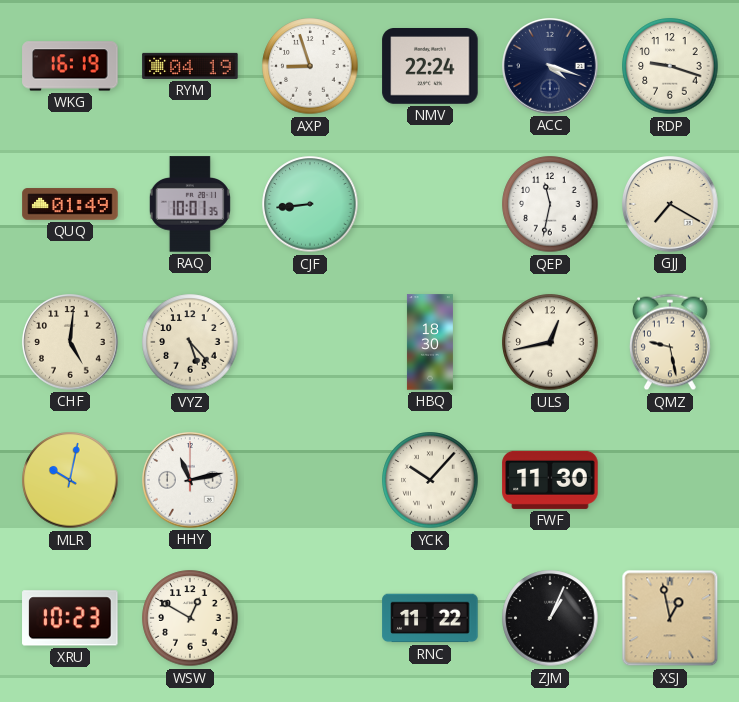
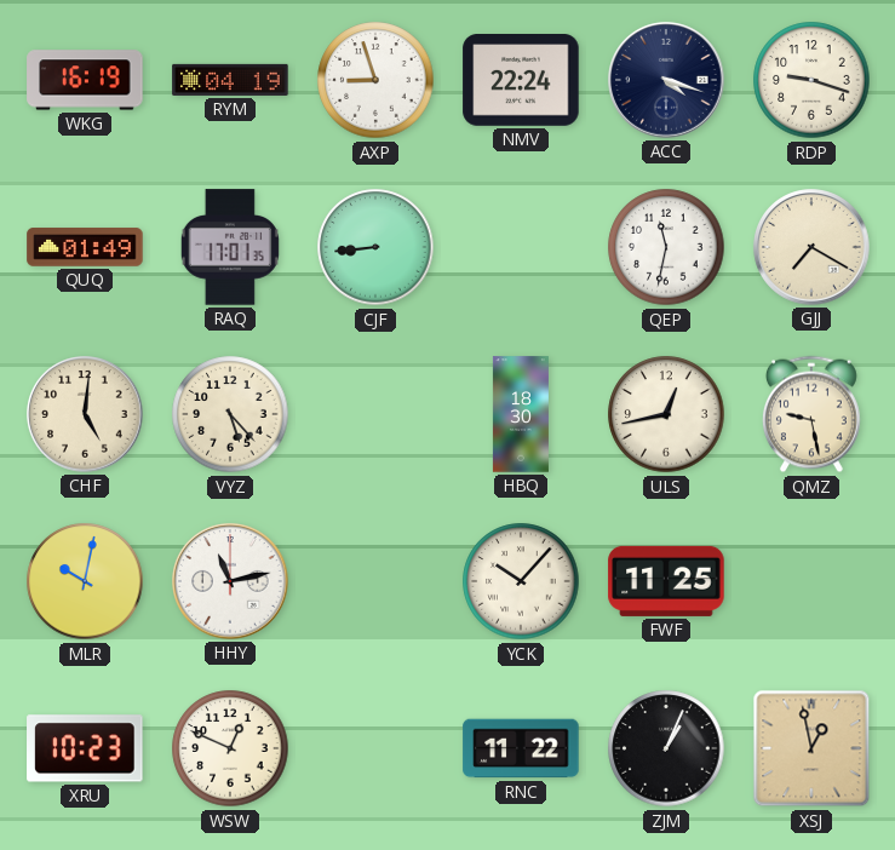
RAQ: 10:01 -> 17:01 (230, 247)
FWF: 11:30 -> 11:25 (666, 581)
WSW: 12:50 -> 12:49 (230, 748)
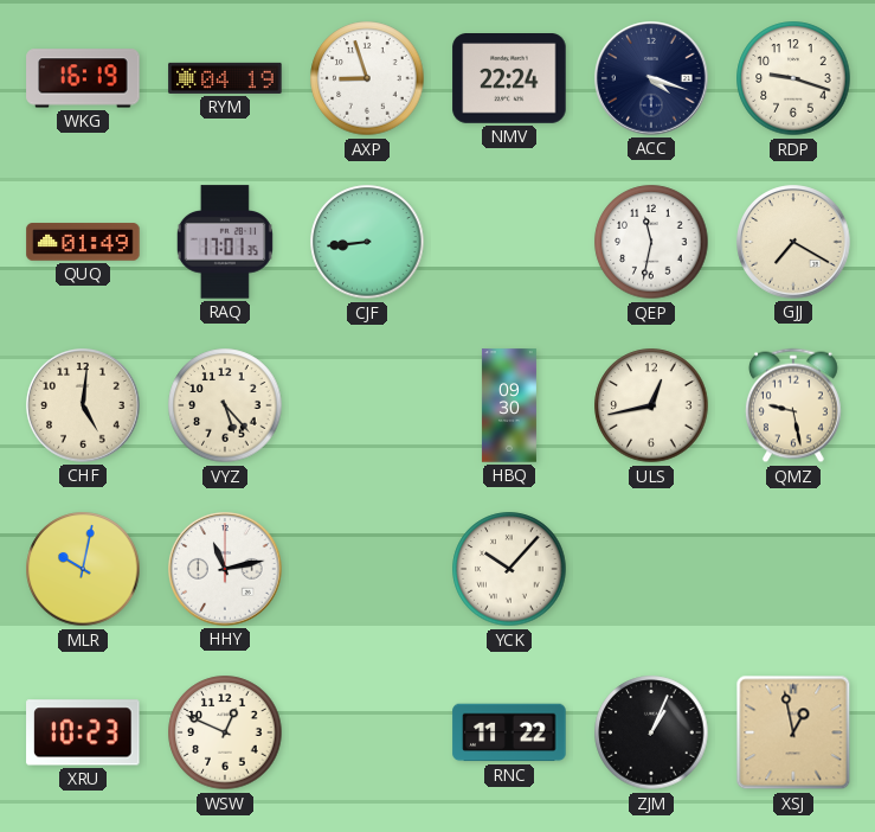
HBQ: 18:30 -> 09:30 (509, 405)
FWF: 11:25 -> none (666, 581)
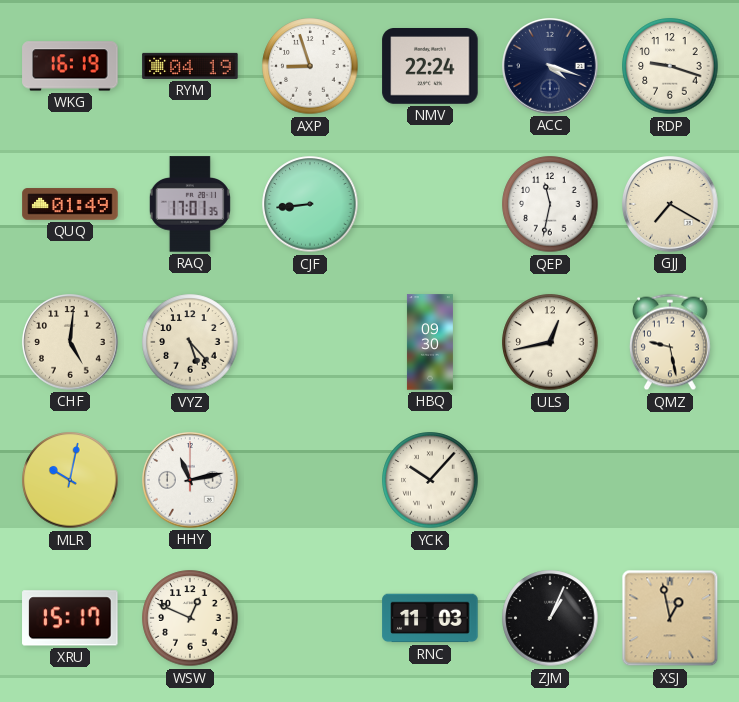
XRU: 10:23 -> 15:17 (70, 618)
RNC: 11:22 -> 11:03 (430, 618)
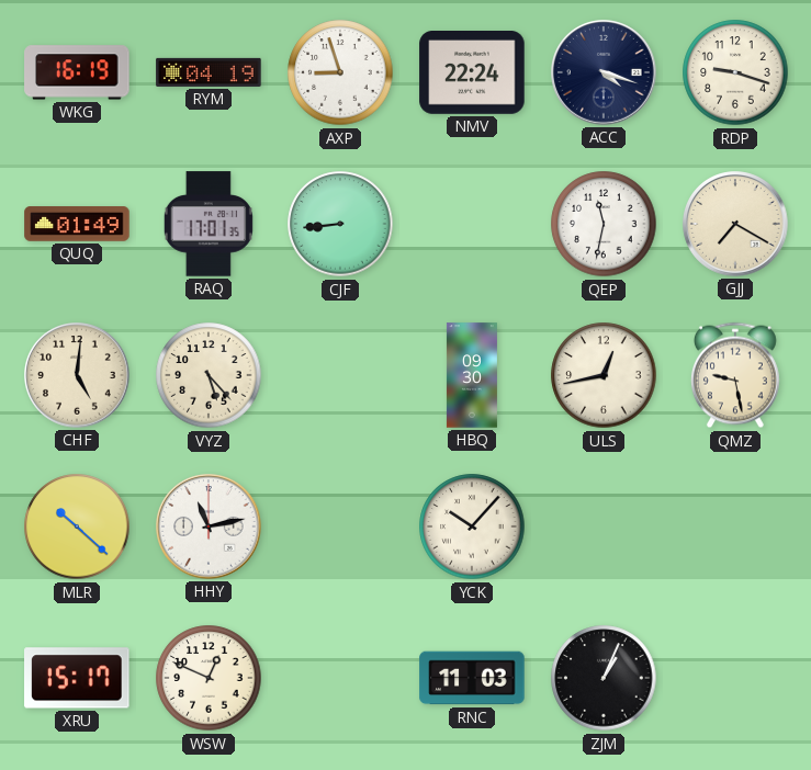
MLR: 10:02 -> 10:22 (77, 526)
XSJ: 12:58 -> none (670, 618)
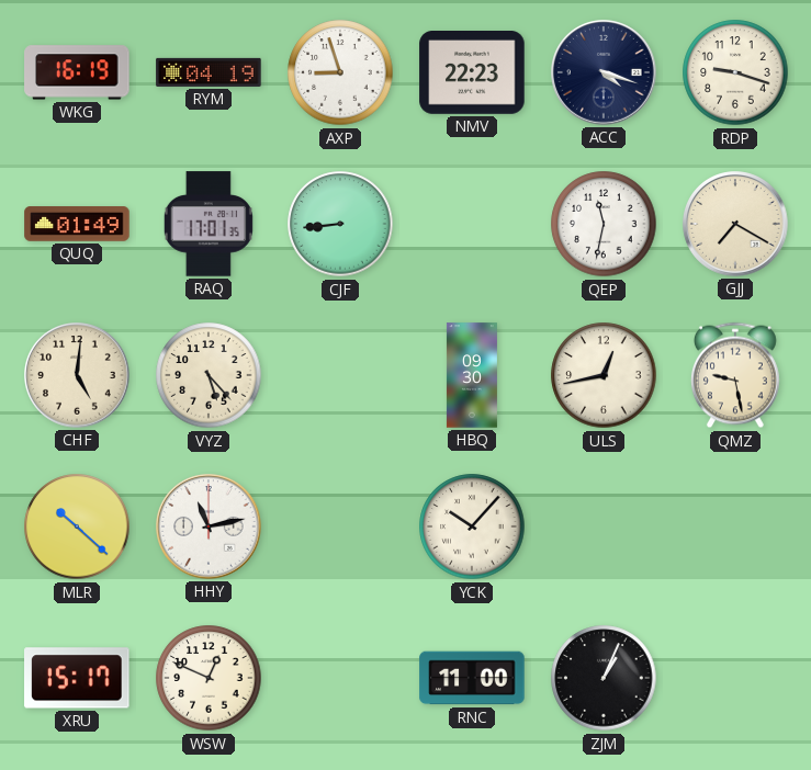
NMV: 22:24 -> 22:23 (472, 73)
RNC: 11:03 -> 11:00 (472, 678)
